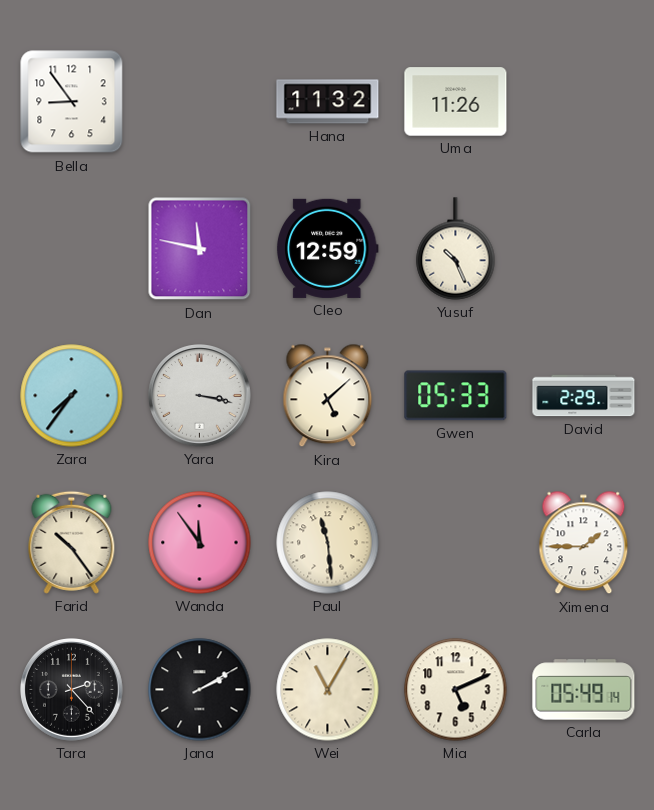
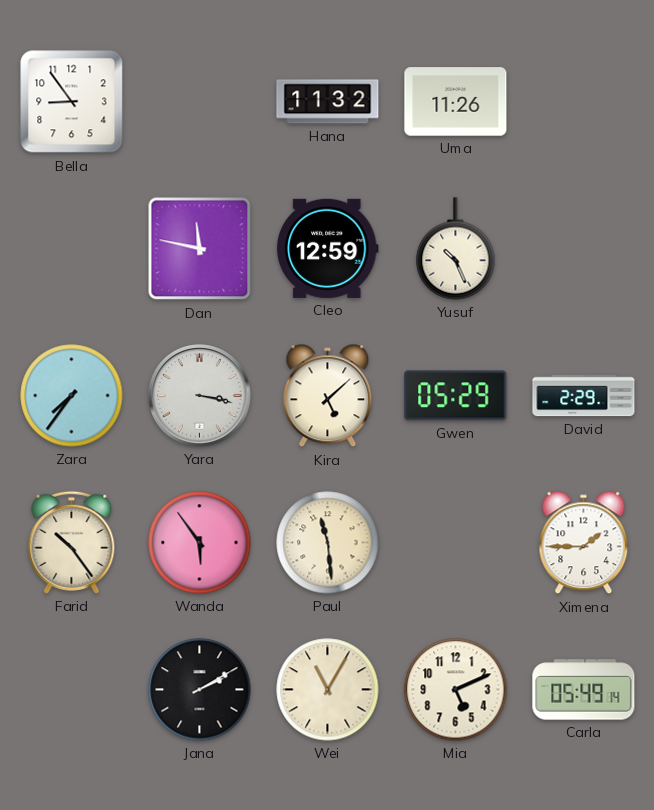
Gwen: 05:33 -> 05:29 (456, 396)
Wanda: 11:54 -> 5:54 (200, 543)
Tara: 2:23 -> none (72, 690)
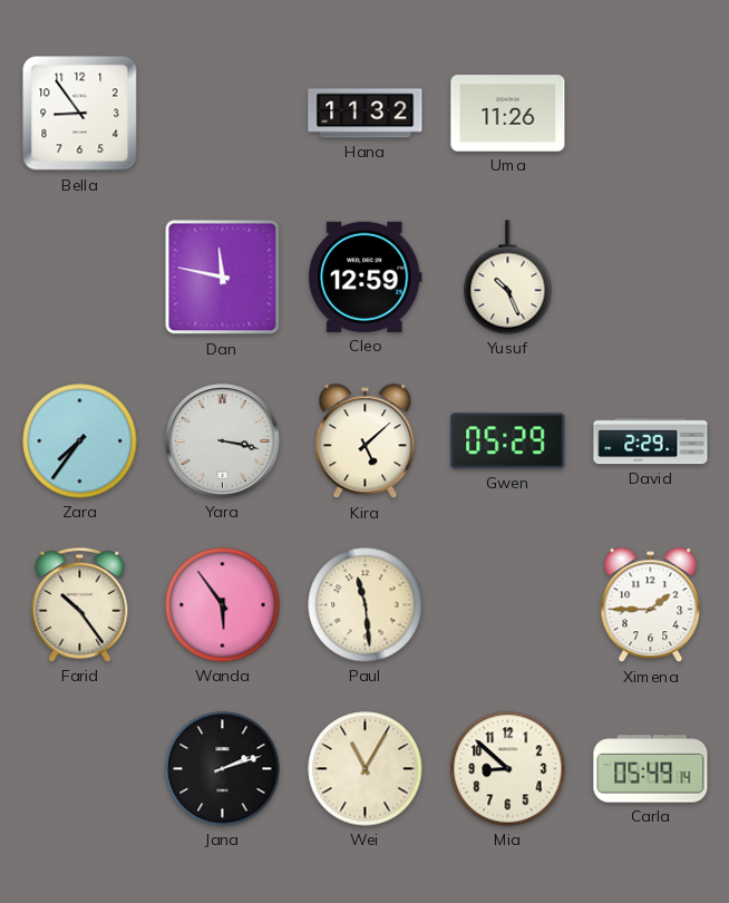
Jana: 2:10 -> 2:12 (223, 769)
Mia: 5:11 -> 8:52 (508, 769)
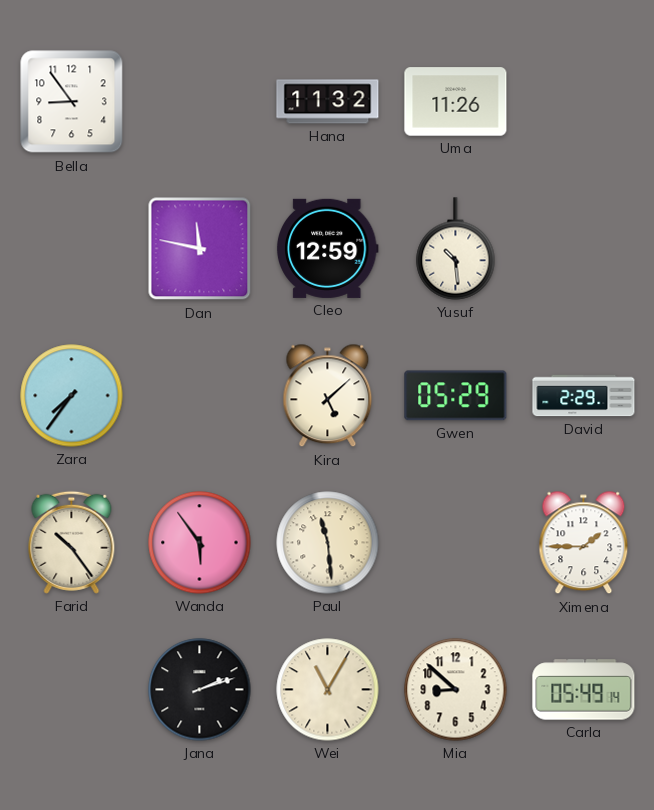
Yusuf: 10:26 -> 10:29 (456, 249)
Yara: 3:17 -> none (223, 441)
